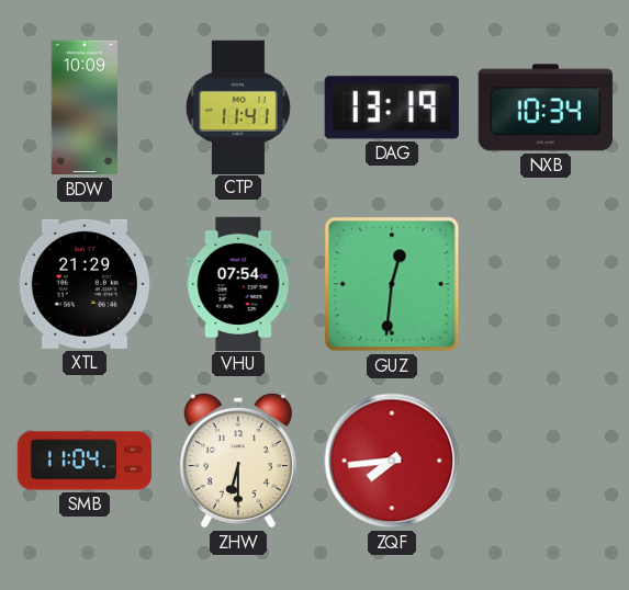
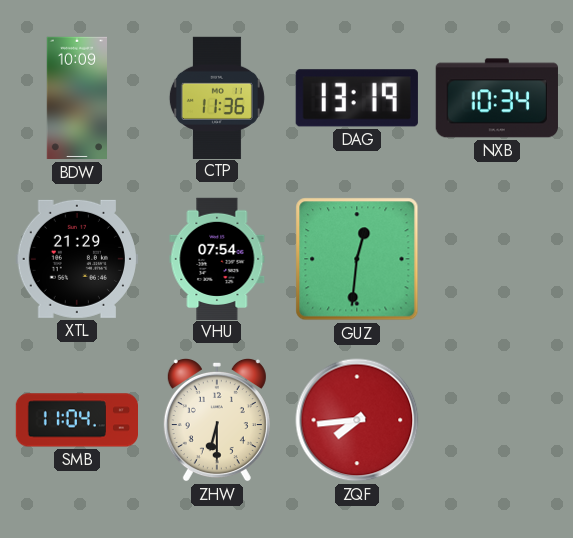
CTP: 11:41 -> 11:36 (217, 97)
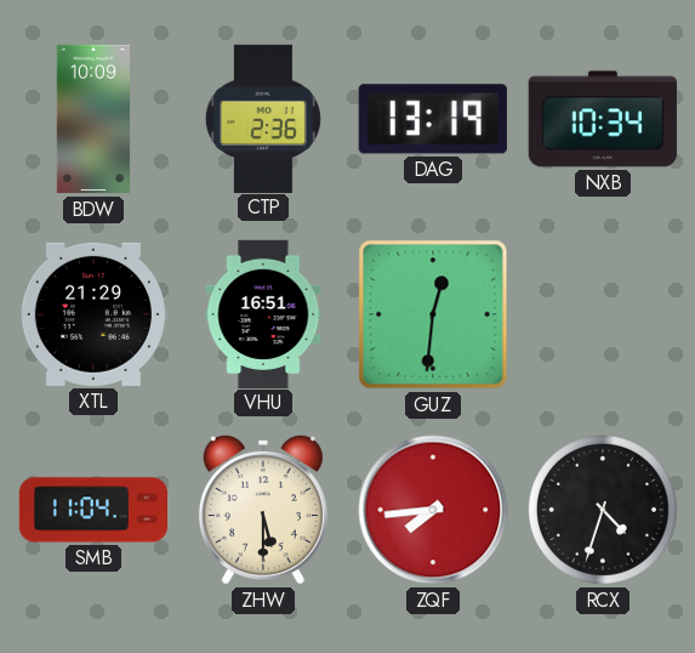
CTP: 11:36 -> 2:36 (263, 118)
VHU: 07:54 -> 16:51 (263, 313)
ZHW: 6:30 -> 5:30 (263, 510)
RCX: none -> 4:33 (603, 510)
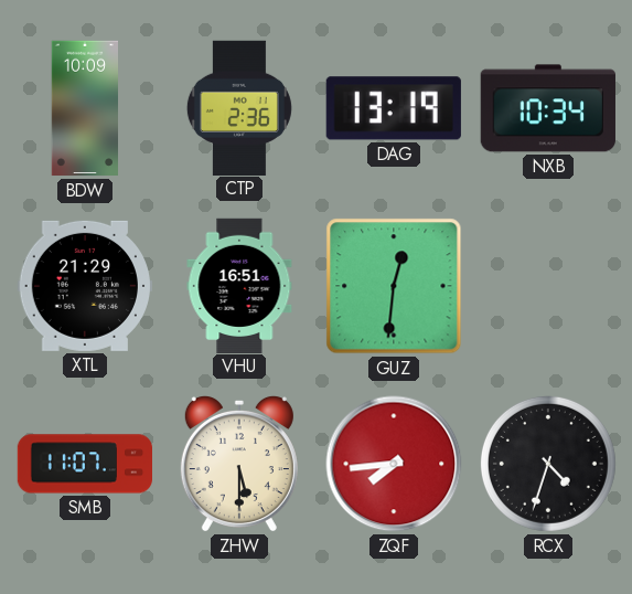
SMB: 11:04 -> 11:07 (85, 464)
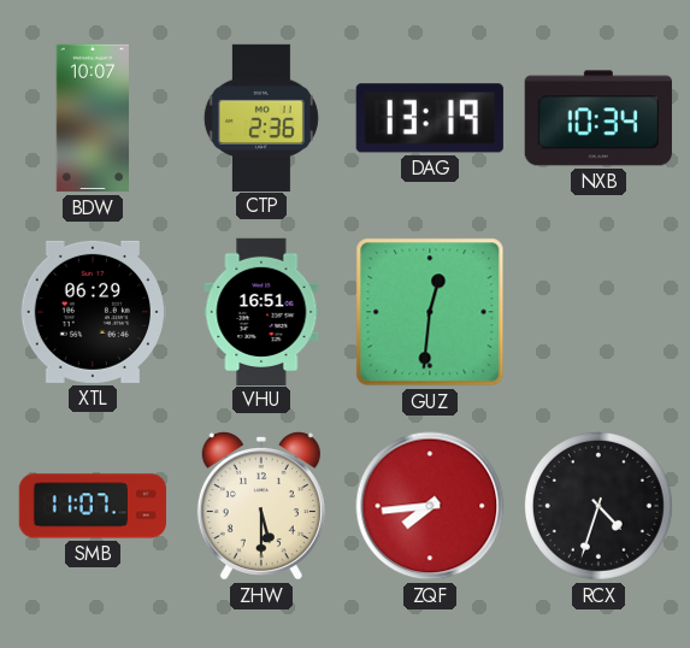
BDW: 10:09 -> 10:07 (92, 118)
XTL: 21:29 -> 06:29 (92, 312)
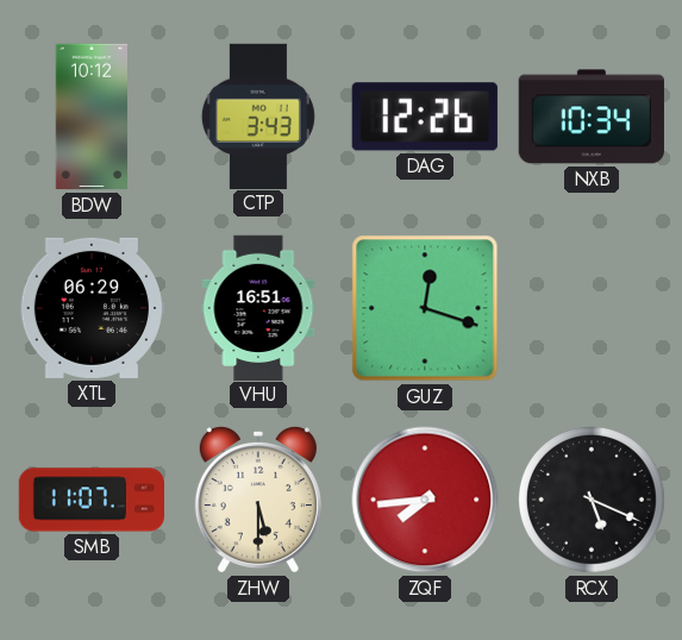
BDW: 10:07 -> 10:12 (90, 117)
CTP: 2:36 -> 3:43 (258, 115)
DAG: 13:19 -> 12:26 (425, 117)
GUZ: 12:31 -> 12:18 (425, 308)
RCX: 4:33 -> 5:19 (592, 500)
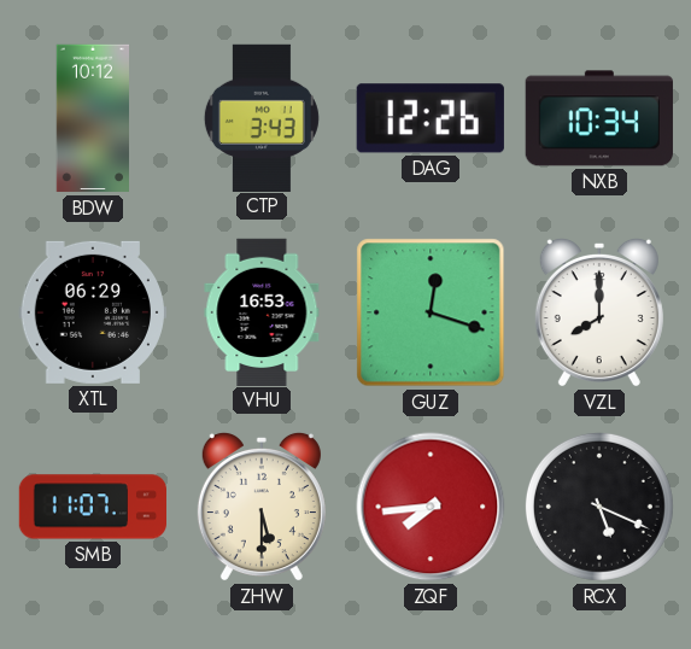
VHU: 16:51 -> 16:53 (262, 311)
VZL: none -> 8:00 (599, 312)
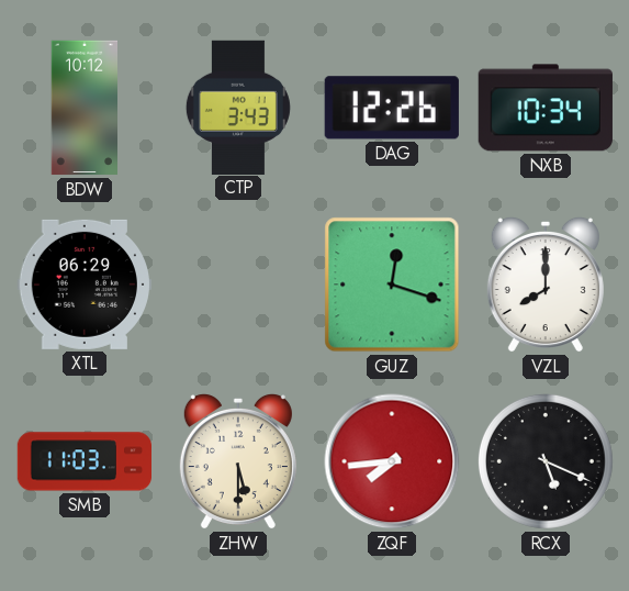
VHU: 16:53 -> none (262, 311)
SMB: 11:07 -> 11:03 (85, 461)
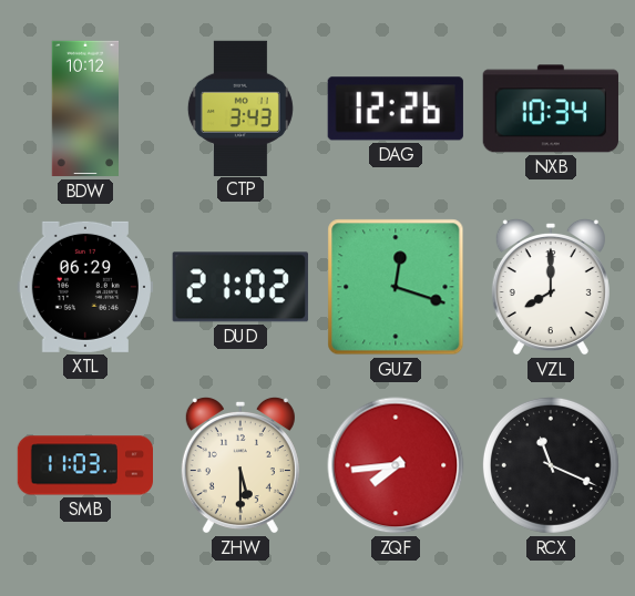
DUD: none -> 21:02 (240, 287)
RCX: 5:19 -> 11:19 (551, 465)
